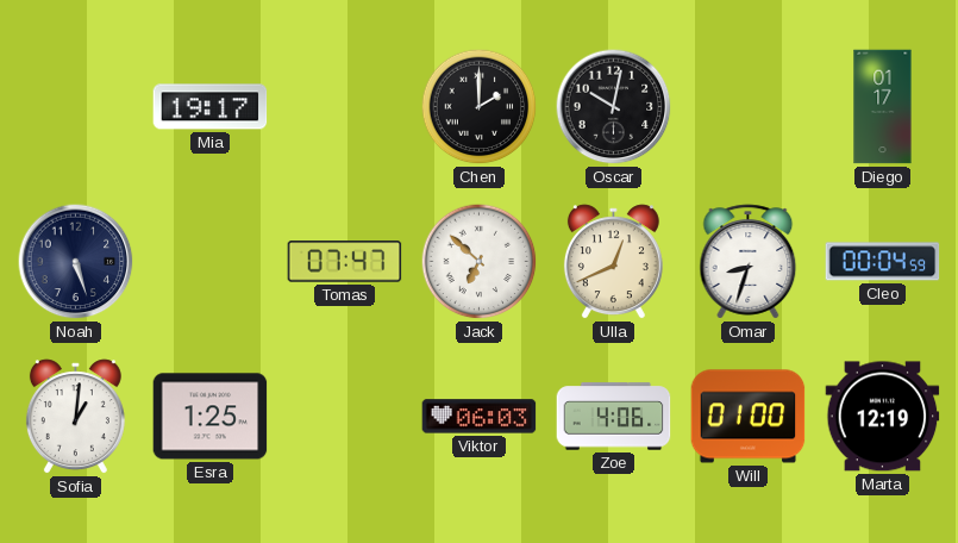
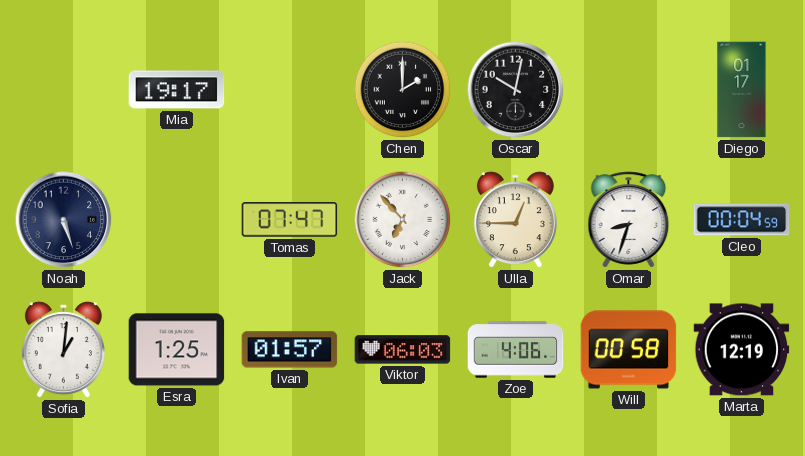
Jack: 6:52 -> 6:53 (403, 220)
Ulla: 12:41 -> 12:45 (515, 220)
Ivan: none -> 01:57 (290, 350)
Will: 01:00 -> 00:58 (629, 350)
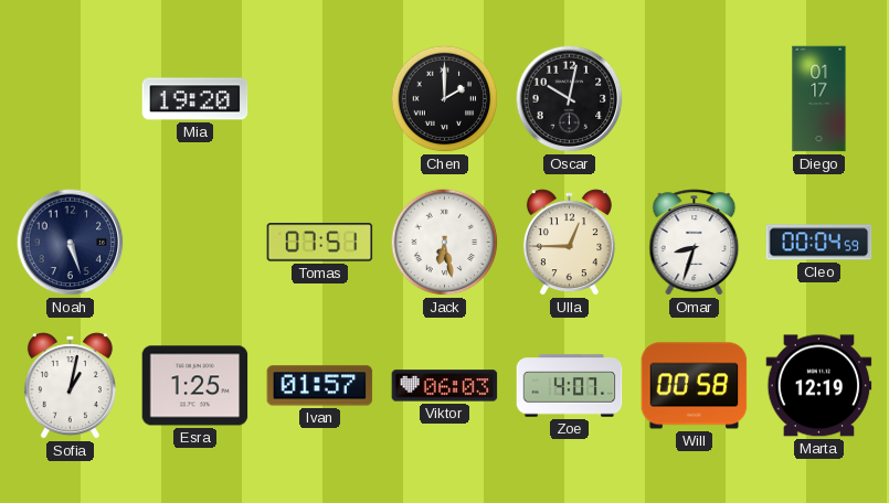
Mia: 19:17 -> 19:20 (195, 99)
Tomas: 07:47 -> 07:51 (320, 243)
Jack: 6:53 -> 6:28 (445, 243)
Sofia: 1:01 -> 1:02 (70, 386)
Zoe: 4:06 -> 4:07 (570, 386)
